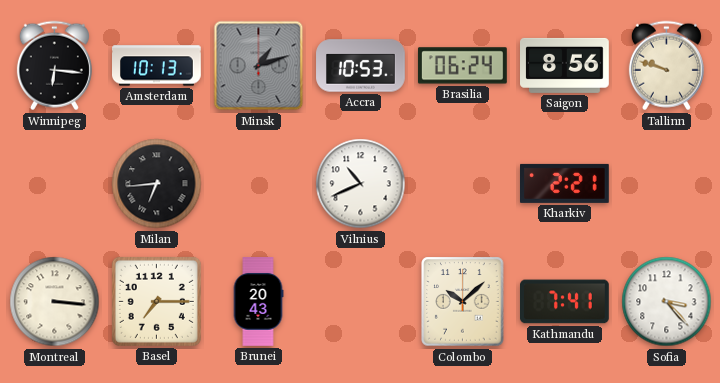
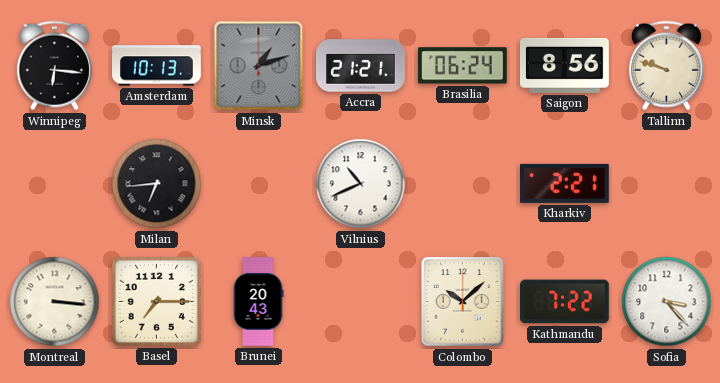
Accra: 10:53 -> 21:21 (361, 66)
Kathmandu: 7:41 -> 7:22 (565, 302)
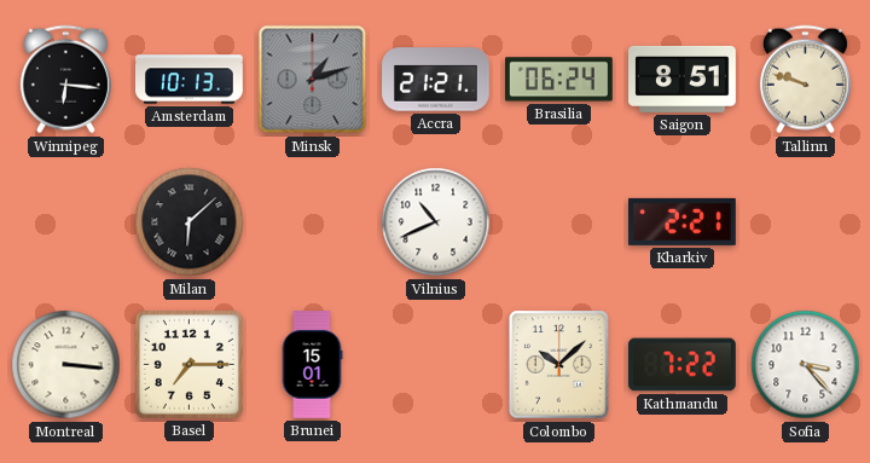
Saigon: 8:56 -> 8:51 (683, 79)
Milan: 6:44 -> 6:08 (190, 222)
Brunei: 20:43 -> 15:01 (312, 365)
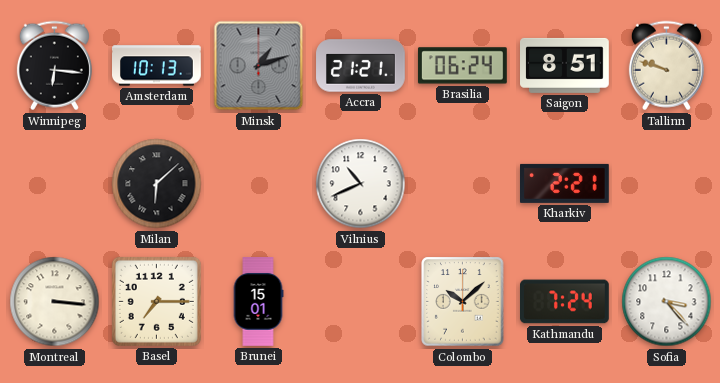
Kathmandu: 7:22 -> 7:24 (565, 302)
